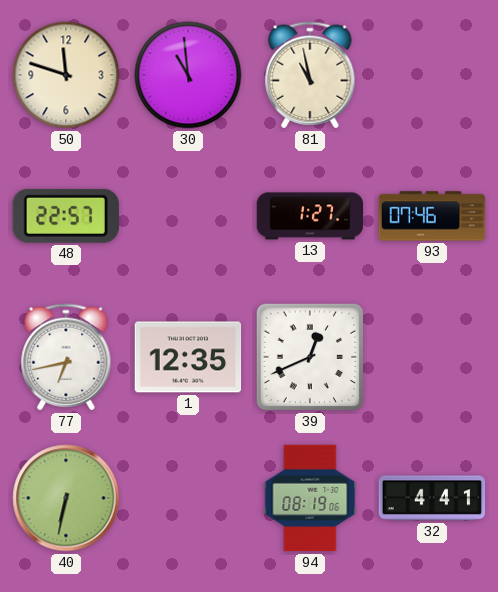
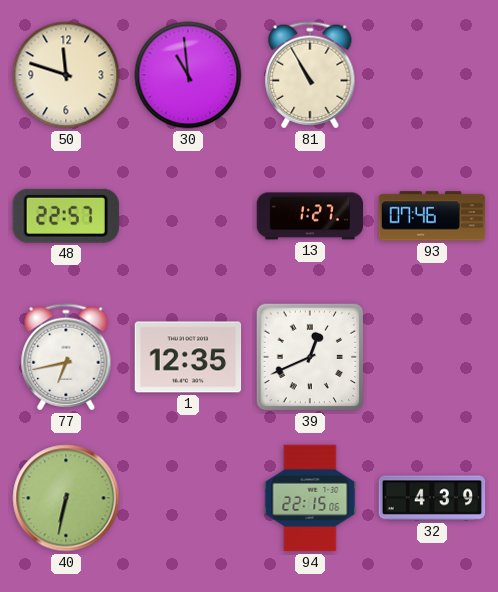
81: 10:58 -> 10:55 (310, 75)
94: 08:19 -> 22:15 (310, 498)
32: 4:41 -> 4:39 (432, 498)
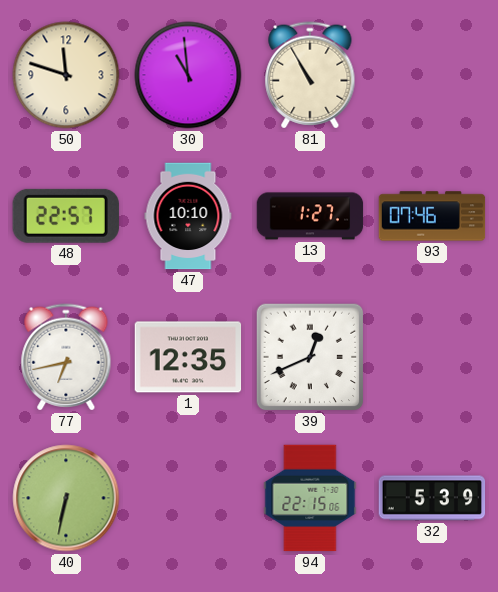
47: none -> 10:10 (188, 216)
32: 4:39 -> 5:39 (432, 498)
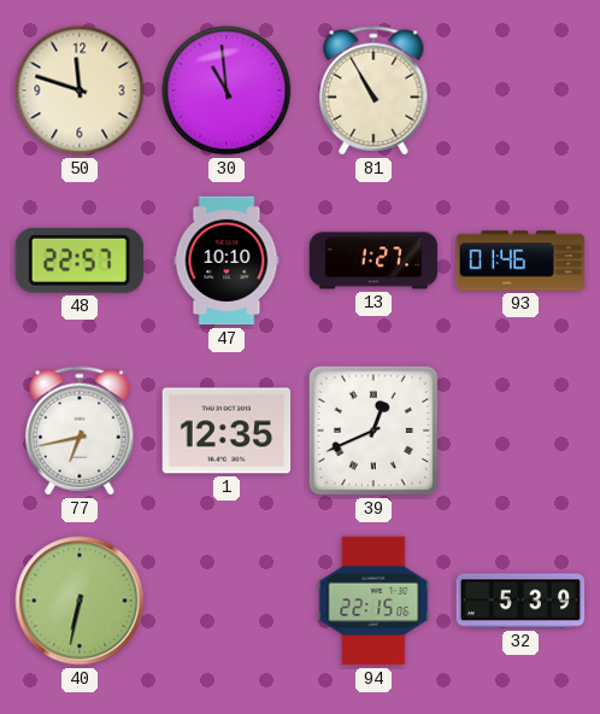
93: 07:46 -> 01:46 (520, 261)
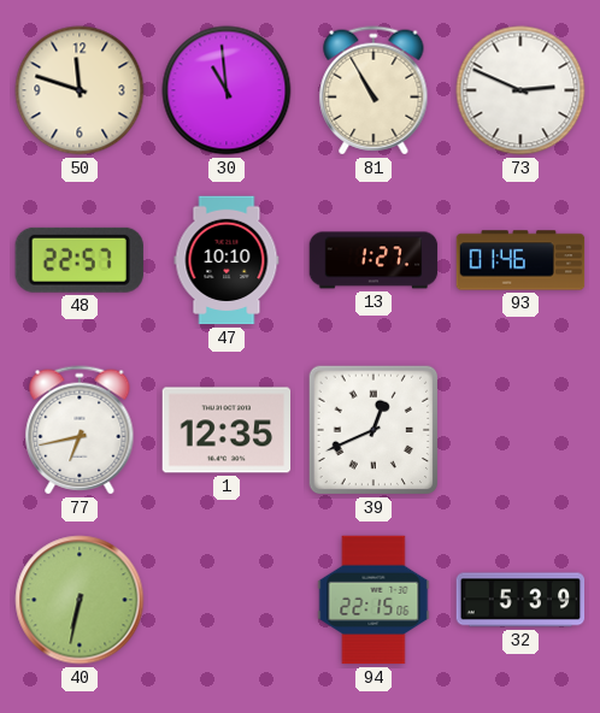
73: none -> 2:49 (520, 90)
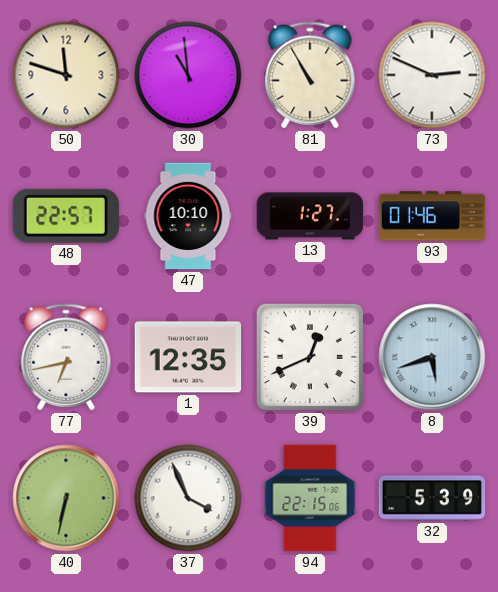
8: none -> 5:42 (432, 357)
37: none -> 3:56 (188, 498)
